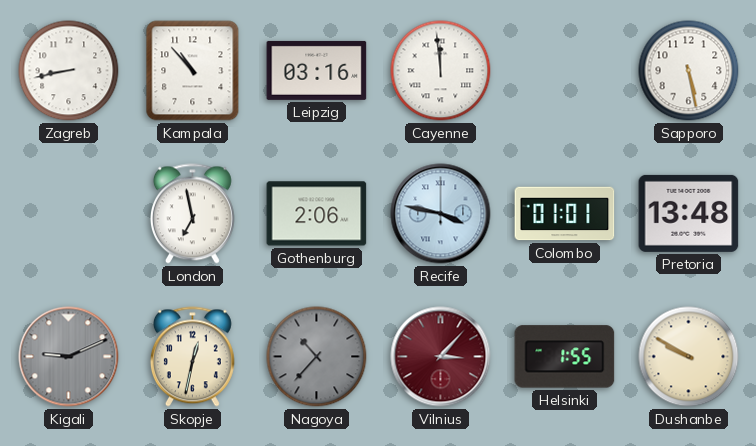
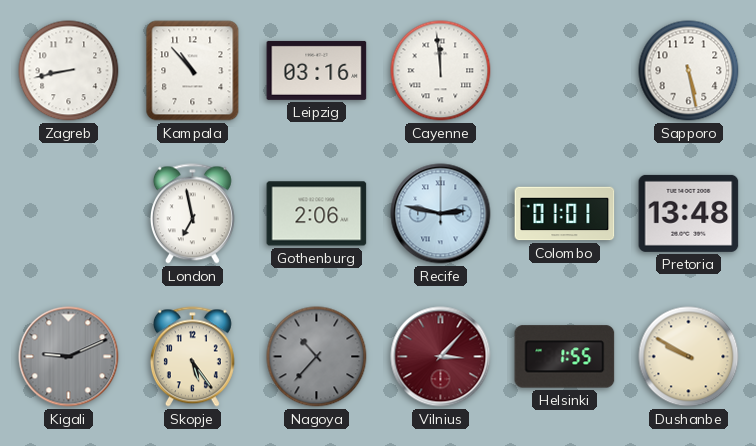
Recife: 3:47 -> 2:47 (441, 214)
Skopje: 12:32 -> 5:24 (192, 357)
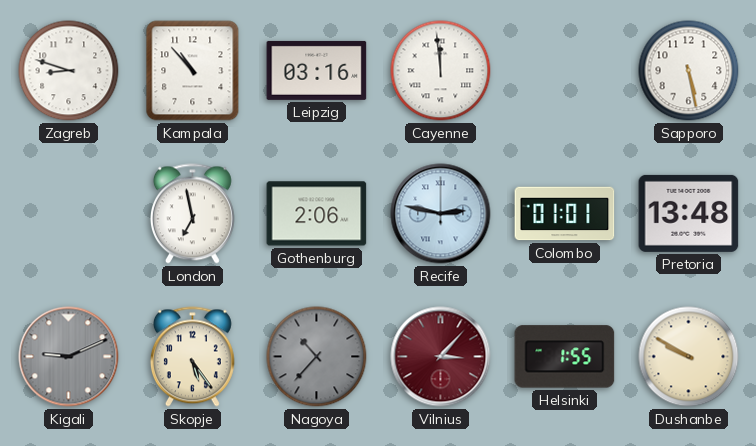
Zagreb: 8:43 -> 8:48 (69, 71)
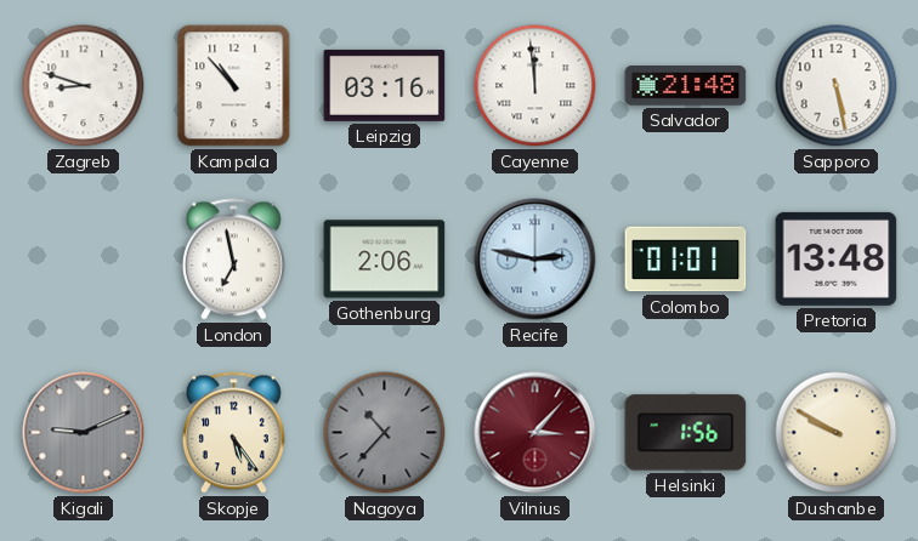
Salvador: none -> 21:48 (686, 86)
Helsinki: 1:55 -> 1:56 (686, 433)
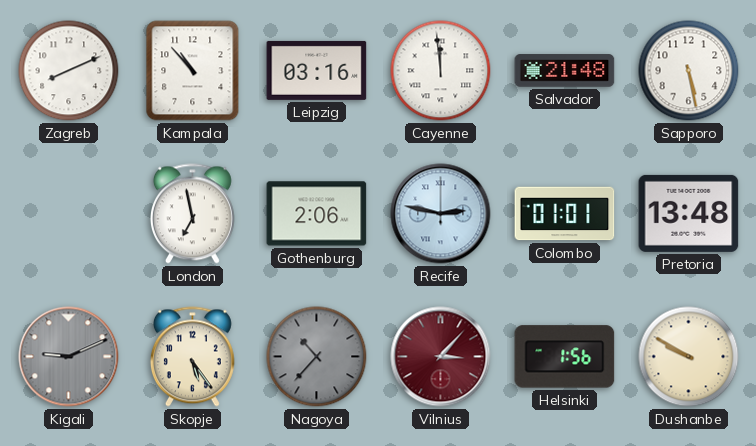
Zagreb: 8:48 -> 8:11 (69, 71)
